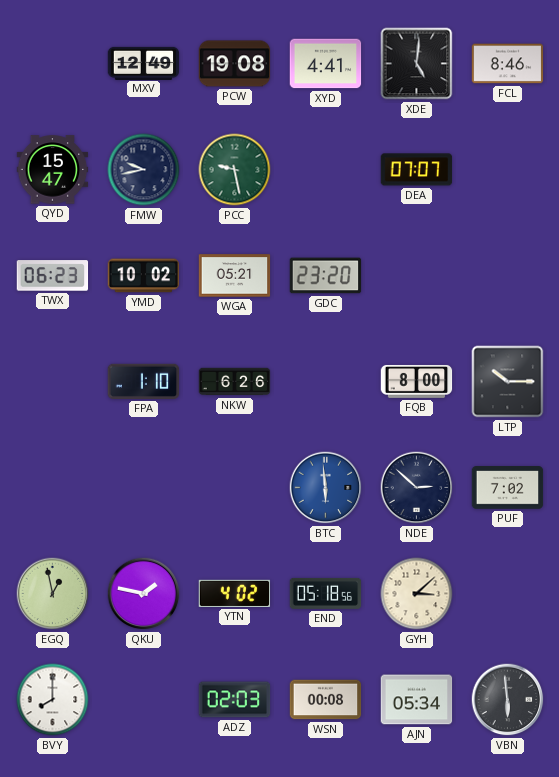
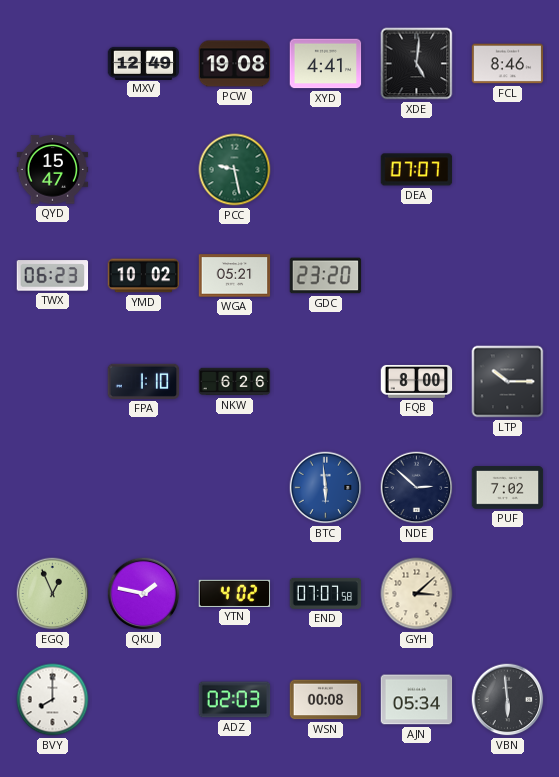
FMW: 9:43 -> none (144, 170)
EGQ: 12:58 -> 12:56 (53, 594)
END: 05:18 -> 07:07 (326, 593)
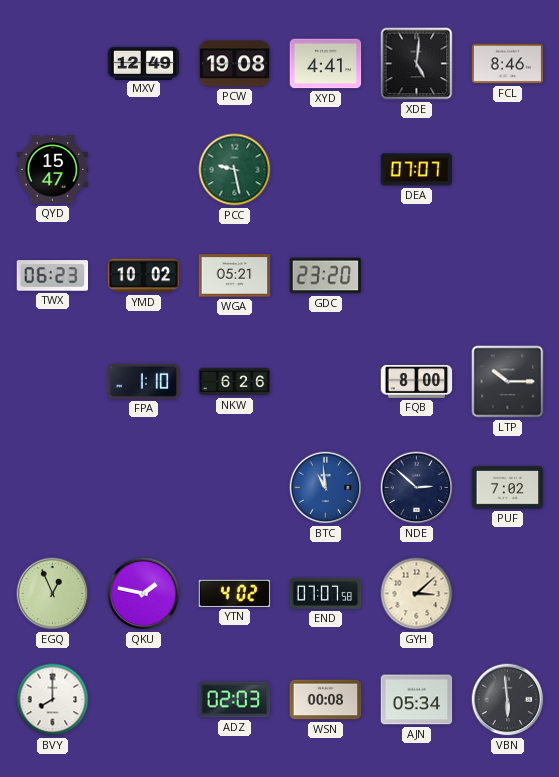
BTC: 5:59 -> 10:59 (326, 488)
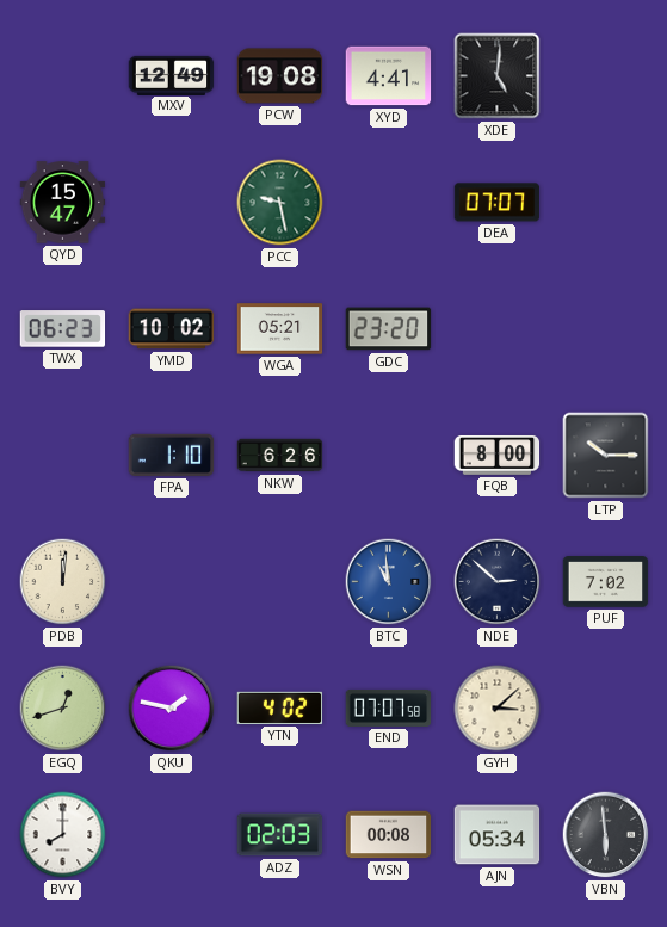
FCL: 8:46 -> none (508, 64)
PDB: none -> 12:01 (63, 582)
EGQ: 12:56 -> 12:42 (63, 709)
